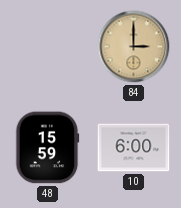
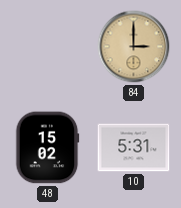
48: 15:59 -> 15:02 (47, 148)
10: 6:00 -> 5:31 (134, 148)
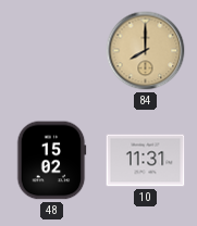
84: 3:00 -> 8:00 (146, 51)
10: 5:31 -> 11:31 (146, 161)
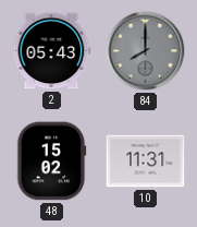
2: none -> 05:43 (51, 51)
84 dial: champagne -> grey (146, 51)
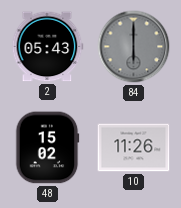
84: 8:00 -> 6:00 (134, 47)
10: 11:31 -> 11:26 (134, 148)
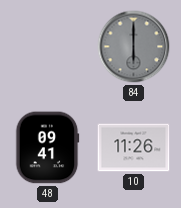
2: 05:43 -> none (47, 47)
48: 15:02 -> 09:41 (47, 148)
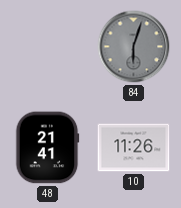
84: 6:00 -> 6:03 (134, 47)
48: 09:41 -> 21:41 (47, 148)
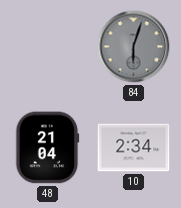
48: 21:41 -> 21:04 (47, 148)
10: 11:26 -> 2:34 (134, 148)
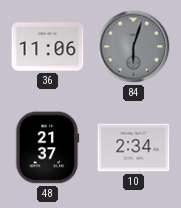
36: none -> 11:06 (48, 47)
48: 21:04 -> 21:37 (47, 148)
